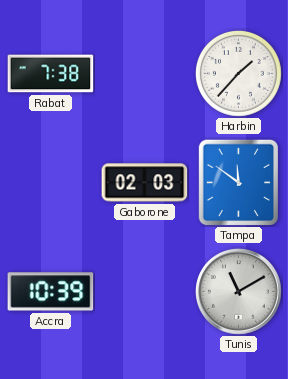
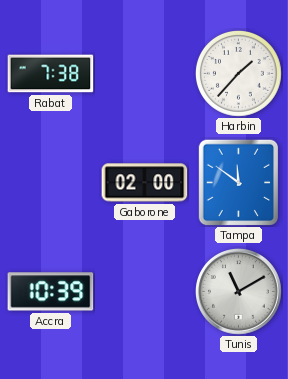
Gaborone: 02:03 -> 02:00 (145, 183)
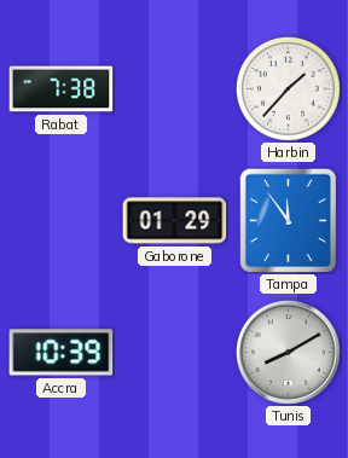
Gaborone: 02:00 -> 01:29 (175, 221)
Tampa: 11:51 -> 11:54 (289, 220)
Tunis: 11:10 -> 8:10 (289, 353)
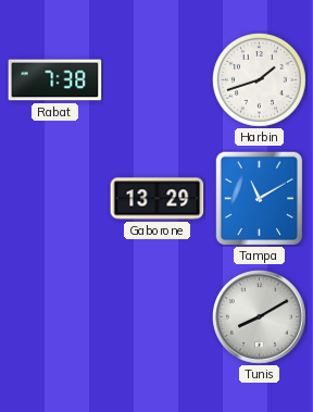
Harbin: 1:37 -> 1:42 (259, 79)
Gaborone: 01:29 -> 13:29 (158, 199)
Tampa: 11:54 -> 11:10 (260, 198)
Accra: 10:39 -> none (62, 353)
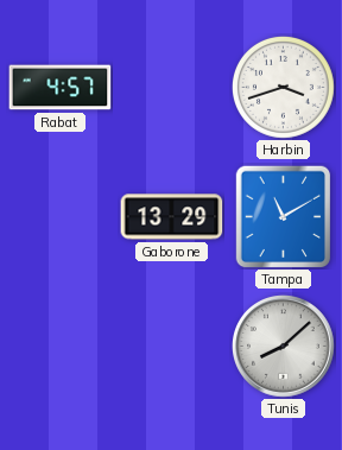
Rabat: 7:38 -> 4:57 (61, 88)
Harbin: 1:42 -> 3:42 (283, 87)
Tunis: 8:10 -> 8:08 (284, 347)
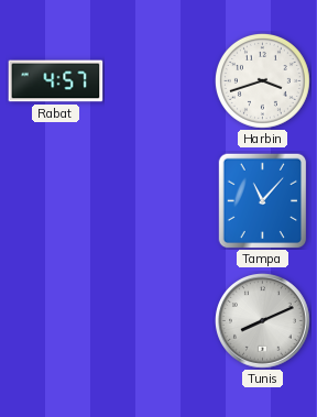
Gaborone: 13:29 -> none (172, 217)
Tampa: 11:10 -> 11:07 (263, 200)
Tunis: 8:08 -> 8:11 (263, 321)
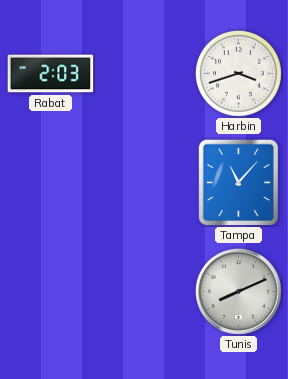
Rabat: 4:57 -> 2:03 (51, 74)
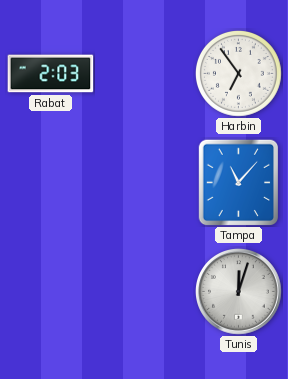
Harbin: 3:42 -> 6:54 (238, 73)
Tunis: 8:11 -> 12:03 (239, 292)
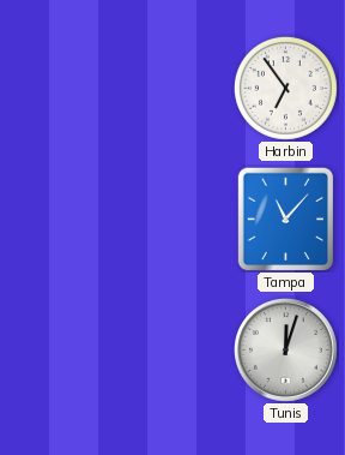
Rabat: 2:03 -> none (51, 74)
